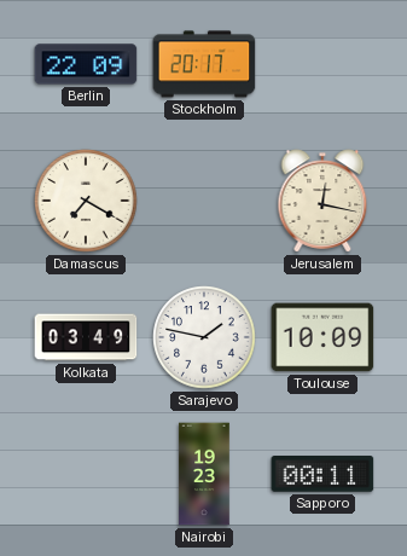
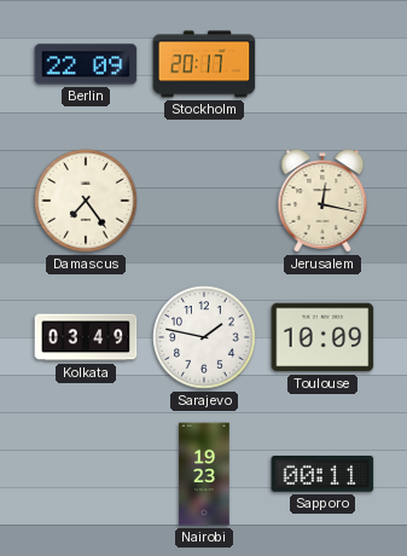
Damascus: 7:20 -> 7:24 (86, 201)
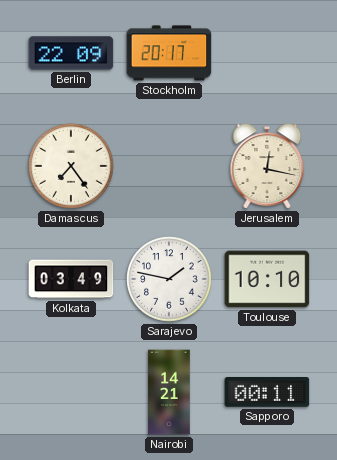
Toulouse: 10:09 -> 10:10 (267, 279)
Nairobi: 19:23 -> 14:21 (169, 392)
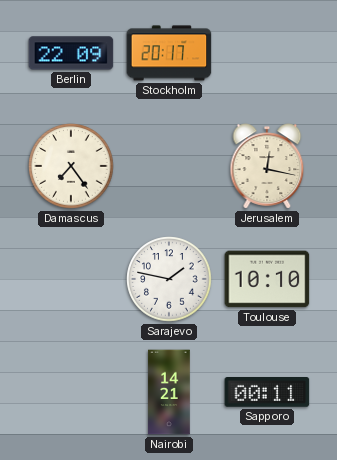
Kolkata: 03:49 -> none (71, 279)
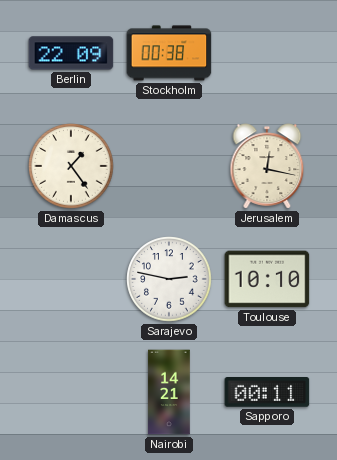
Stockholm: 20:17 -> 00:38 (169, 53)
Damascus: 7:24 -> 1:24 (71, 166)
Sarajevo: 1:47 -> 2:47 (169, 279)
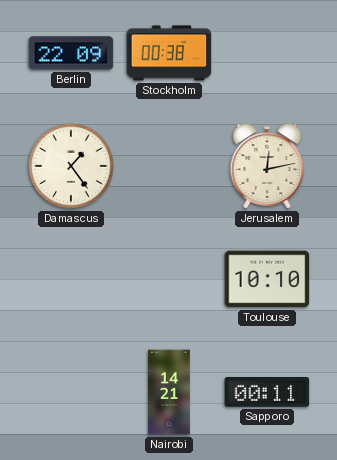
Jerusalem: 12:17 -> 12:13 (267, 166)
Sarajevo: 2:47 -> none (169, 279)
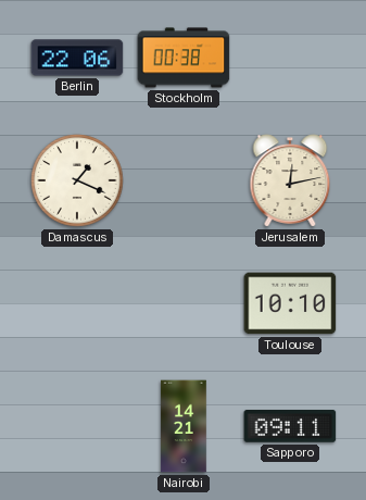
Berlin: 22:09 -> 22:06 (77, 58)
Damascus: 1:24 -> 1:19 (77, 180)
Sapporo: 00:11 -> 09:11 (290, 426)
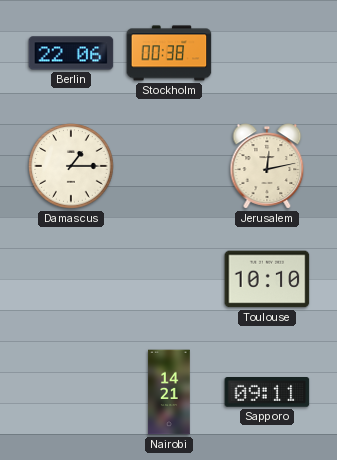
Damascus: 1:19 -> 1:15 (71, 166)
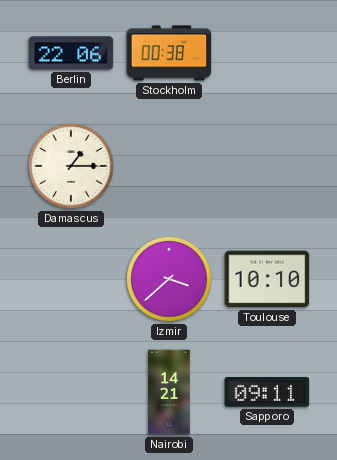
Jerusalem: 12:13 -> none (267, 166)
Izmir: none -> 3:38 (169, 279)
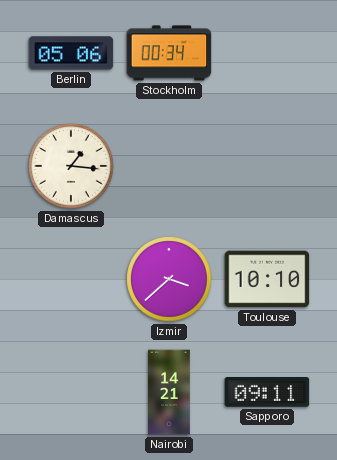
Berlin: 22:06 -> 05:06 (71, 53)
Stockholm: 00:38 -> 00:34 (169, 53)
Damascus: 1:15 -> 1:16 (71, 166)
